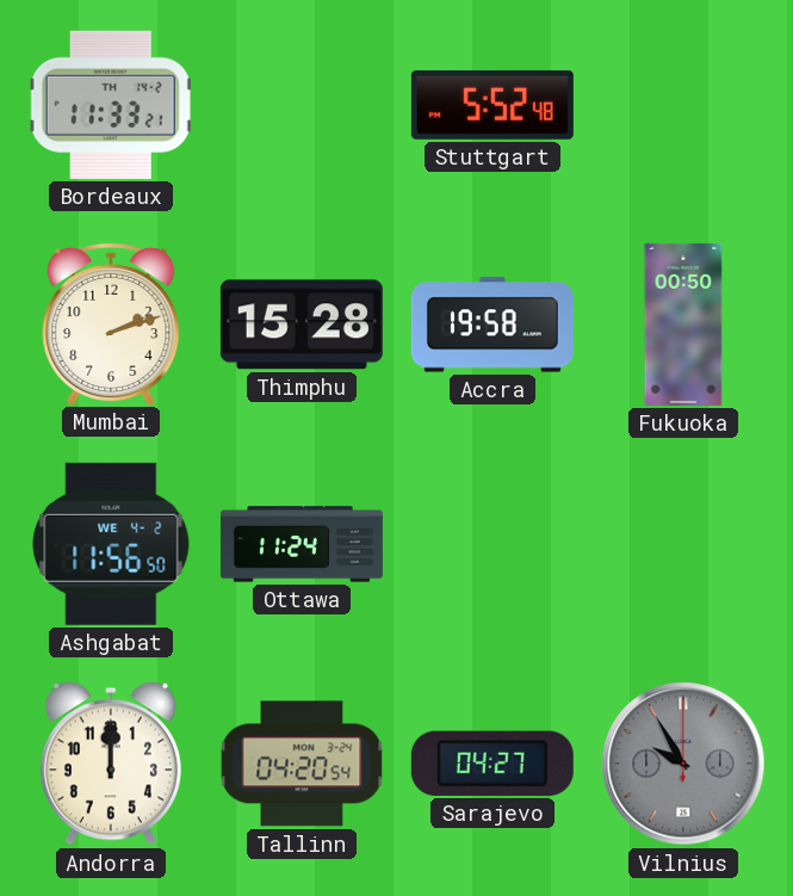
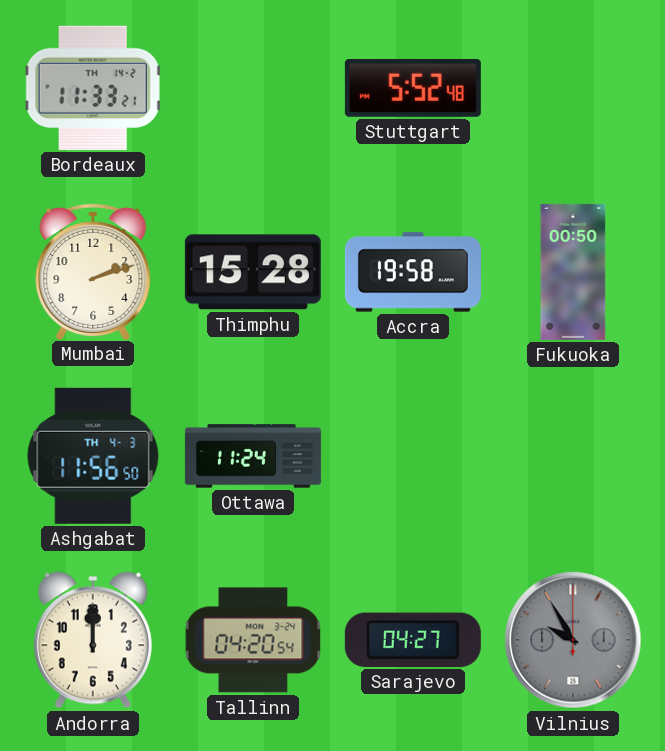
Ashgabat date: WE 4-2 -> TH 4-3 (93, 456)
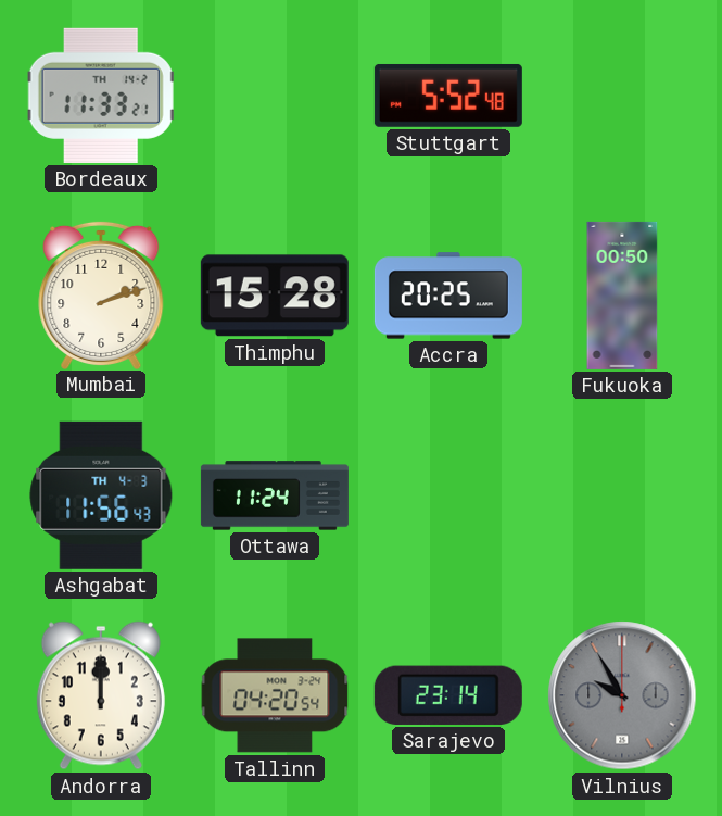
Accra: 19:58 -> 20:25 (448, 296)
Ashgabat: 11:56:50 -> 11:56:43 (101, 495)
Sarajevo: 04:27 -> 23:14 (448, 695)
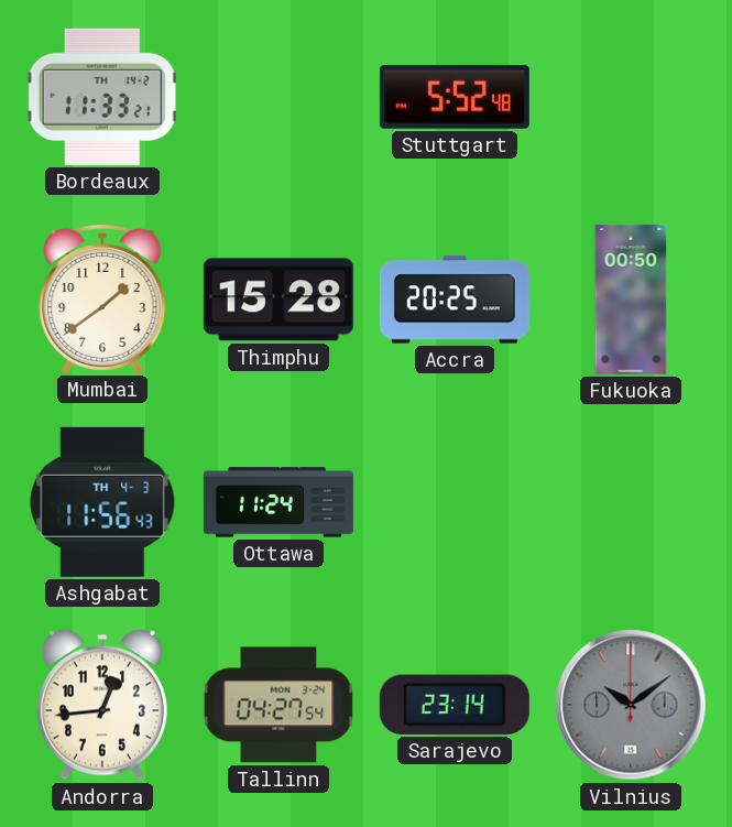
Mumbai: 2:12 -> 1:39 (102, 298)
Andorra: 12:00 -> 12:44 (102, 705)
Tallinn: 04:20 -> 04:27 (278, 705)
Vilnius: 9:55 -> 10:09 (631, 705)
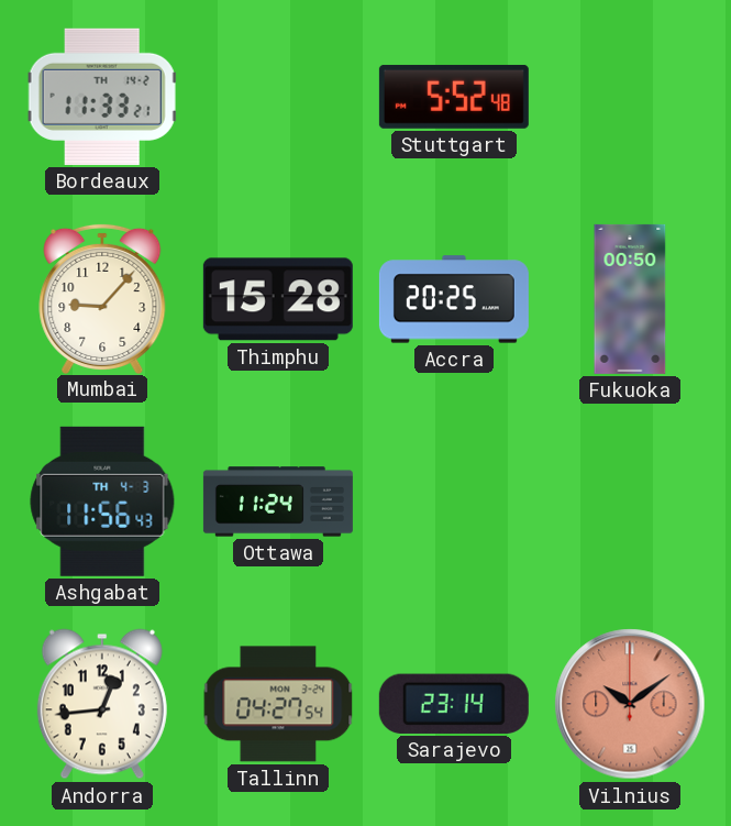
Mumbai: 1:39 -> 9:07 (102, 298)
Vilnius dial: grey -> salmon (630, 704)
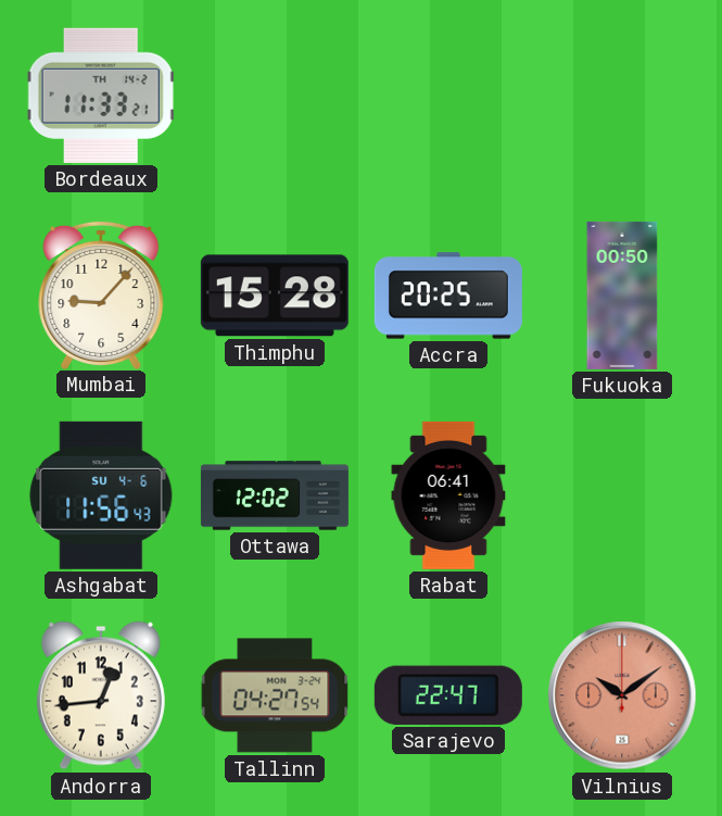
Stuttgart: 5:52 -> none (454, 97)
Ashgabat date: TH 4-3 -> SU 4-6 (101, 495)
Ottawa: 11:24 -> 12:02 (275, 495)
Rabat: none -> 06:41 (448, 495)
Sarajevo: 23:14 -> 22:47 (448, 695)
